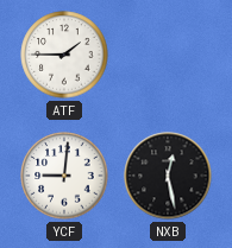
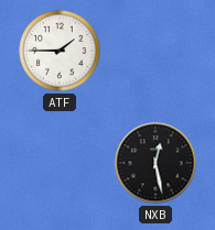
YCF: 9:01 -> none (64, 176)
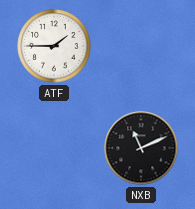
NXB: 12:28 -> 11:11 (141, 148)
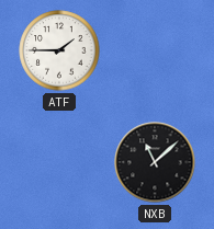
NXB: 11:11 -> 11:08 (155, 162)
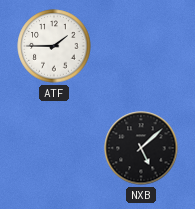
NXB: 11:08 -> 5:08 (141, 148)
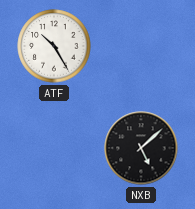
ATF: 1:45 -> 10:25 (54, 46)
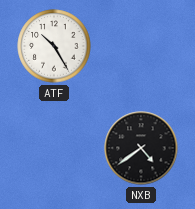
NXB: 5:08 -> 4:39 (141, 148)
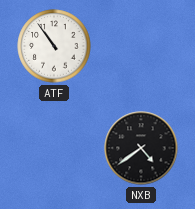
ATF: 10:25 -> 10:54 (54, 46)
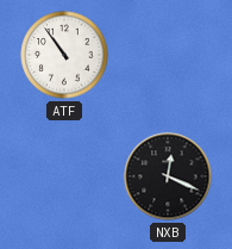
NXB: 4:39 -> 12:19 (168, 176)
